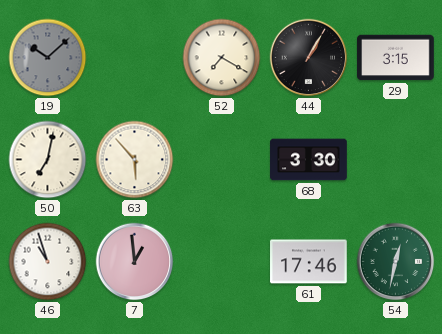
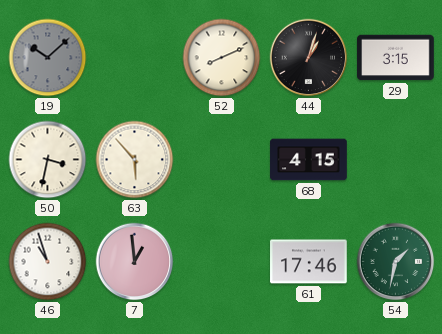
52: 7:20 -> 8:11 (222, 58)
44: 1:05 -> 1:03 (309, 58)
50: 7:02 -> 3:32 (48, 160)
68: 3:30 -> 4:15 (309, 160)
54: 12:32 -> 1:32 (396, 262)
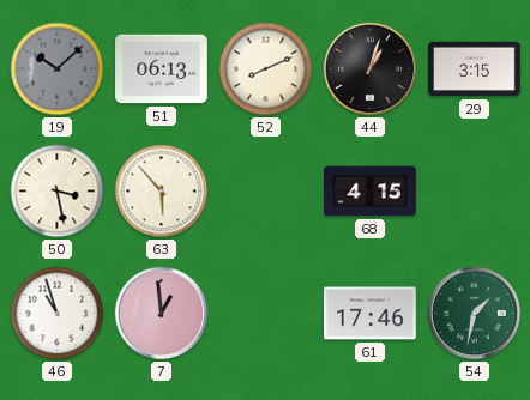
51: none -> 06:13 (162, 69)
50: 3:32 -> 3:28 (58, 192)
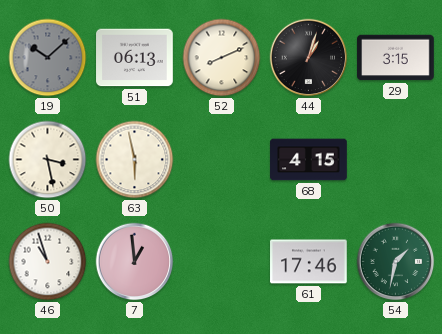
63: 5:53 -> 5:58 (135, 160)
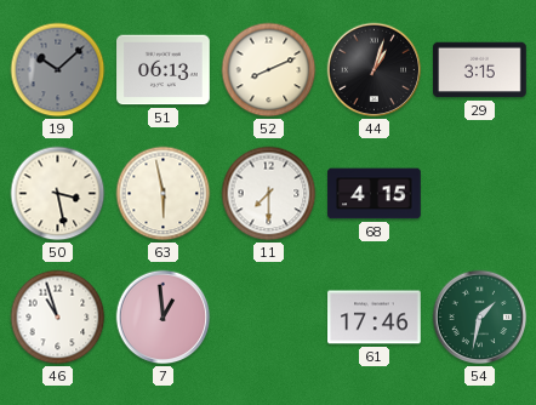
11: none -> 7:30 (269, 194)
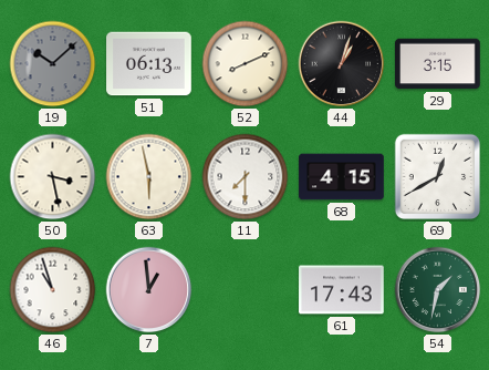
69: none -> 12:40 (438, 177)
61: 17:46 -> 17:43 (342, 290)
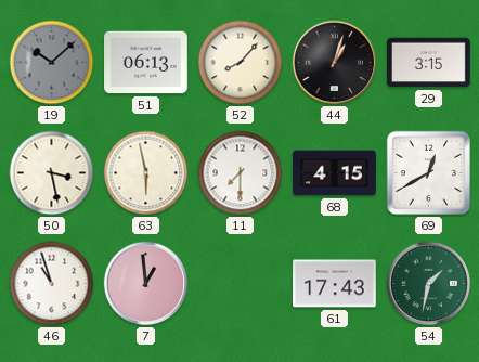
52: 8:11 -> 8:07 (241, 63)
